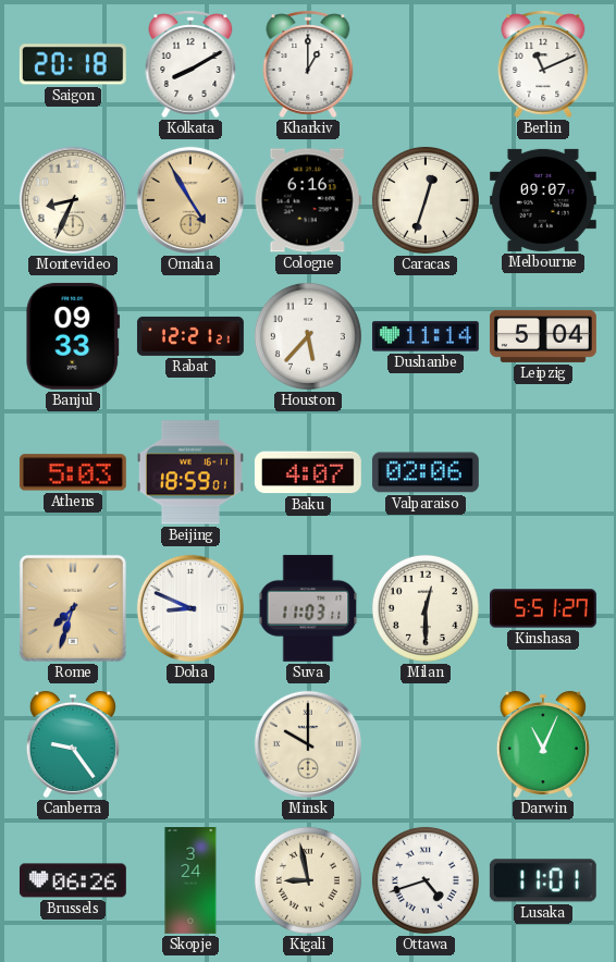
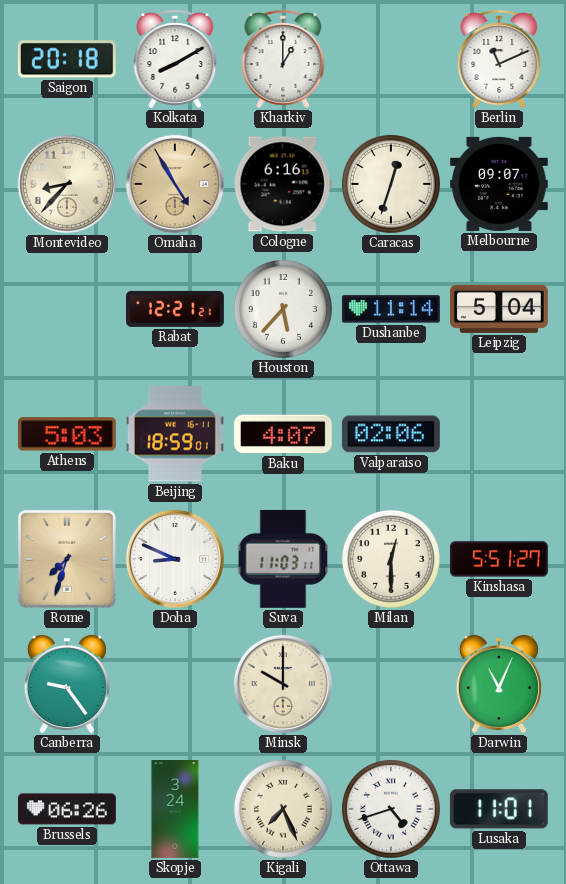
Montevideo: 8:34 -> 8:37 (67, 184)
Banjul: 09:33 -> none (73, 336)
Kigali: 8:58 -> 7:26 (283, 809)
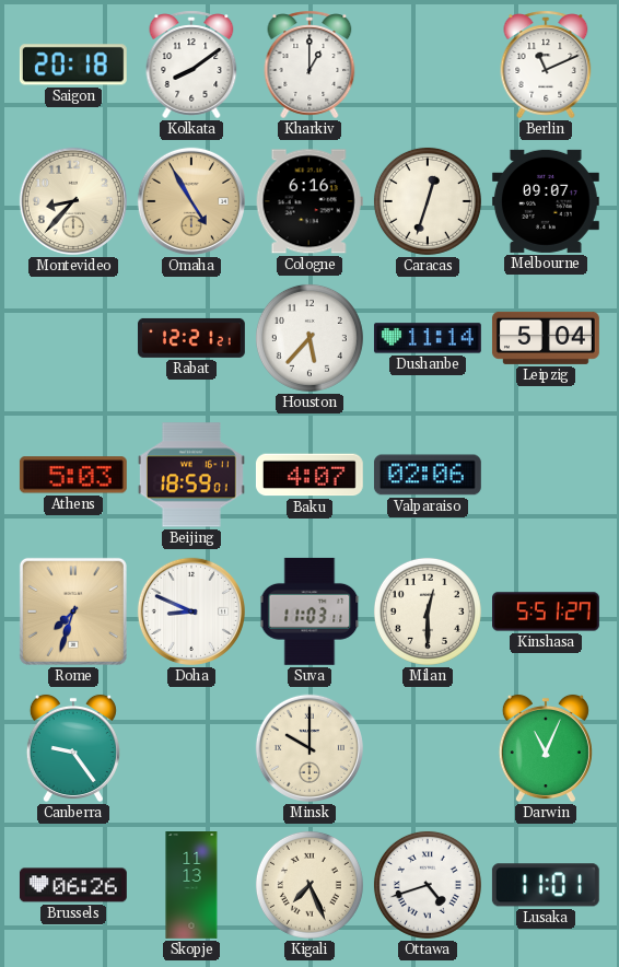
Kolkata: 8:10 -> 8:09 (191, 65)
Skopje: 3:24 -> 11:13 (191, 886)
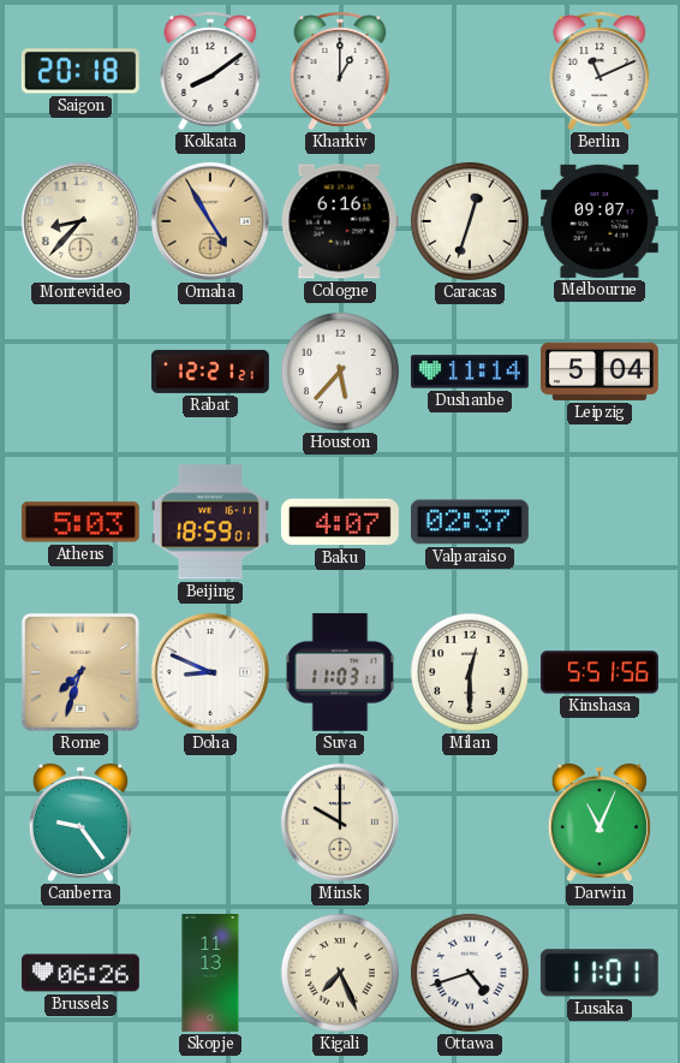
Valparaiso: 02:06 -> 02:37 (470, 522)
Kinshasa: 5:51:27 -> 5:51:56 (601, 672)
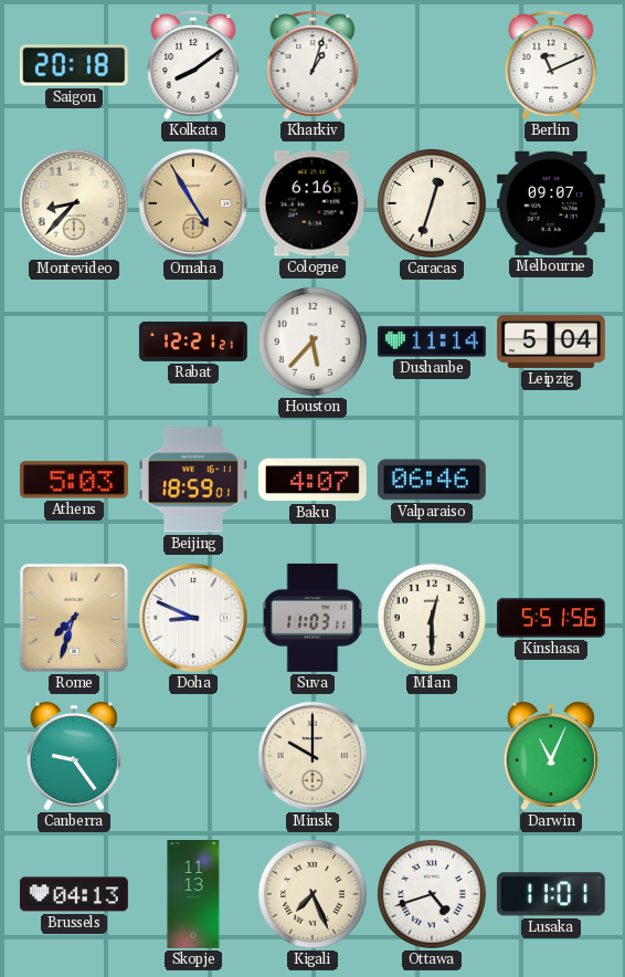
Kharkiv: 1:00 -> 1:03 (312, 65)
Valparaiso: 02:37 -> 06:46 (432, 480)
Brussels: 06:26 -> 04:13 (74, 894)
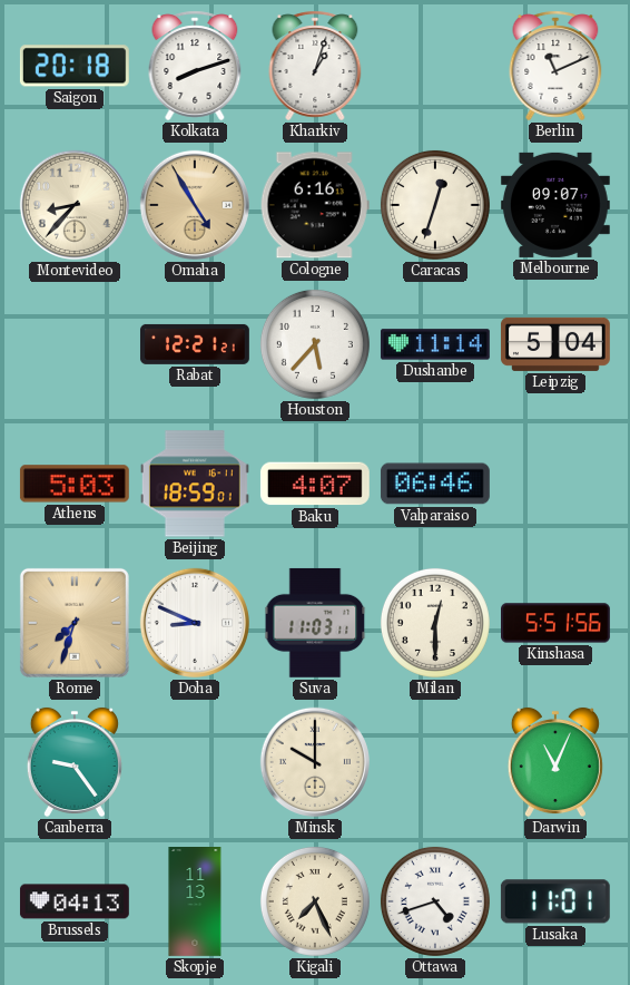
Kolkata: 8:09 -> 8:12 (195, 66)
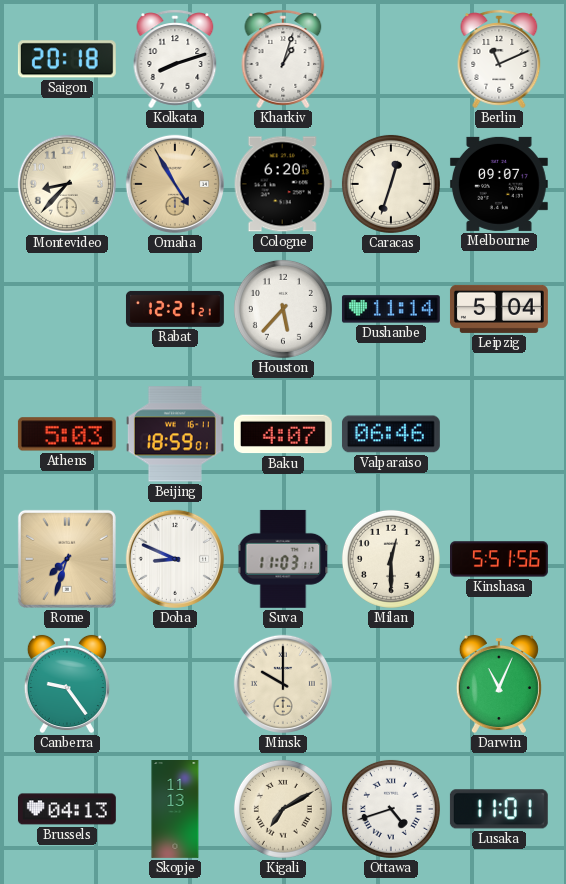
Cologne: 6:16 -> 6:20 (283, 184)
Kigali: 7:26 -> 7:10 (283, 809)
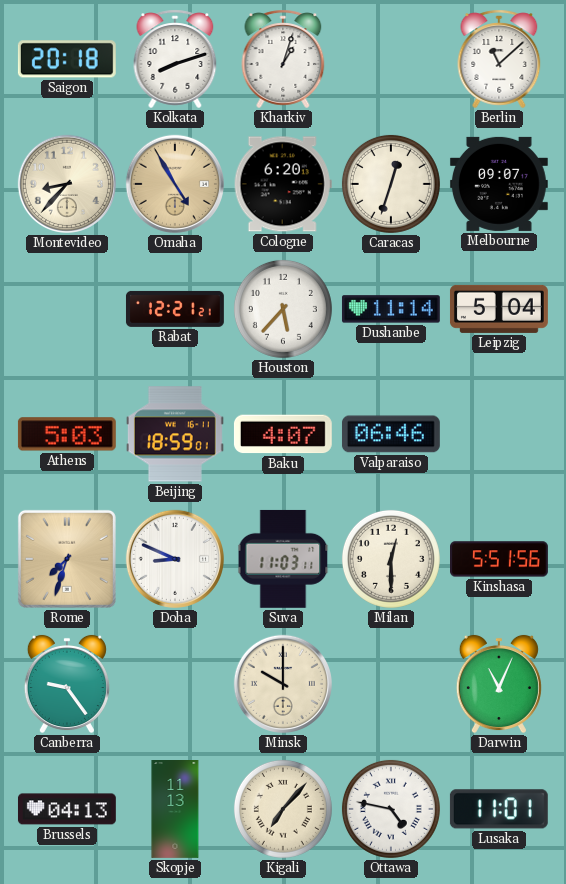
Berlin: 11:11 -> 11:08 (499, 59)
Kigali: 7:10 -> 7:07 (283, 809)
Ottawa: 4:42 -> 4:47 (391, 809)
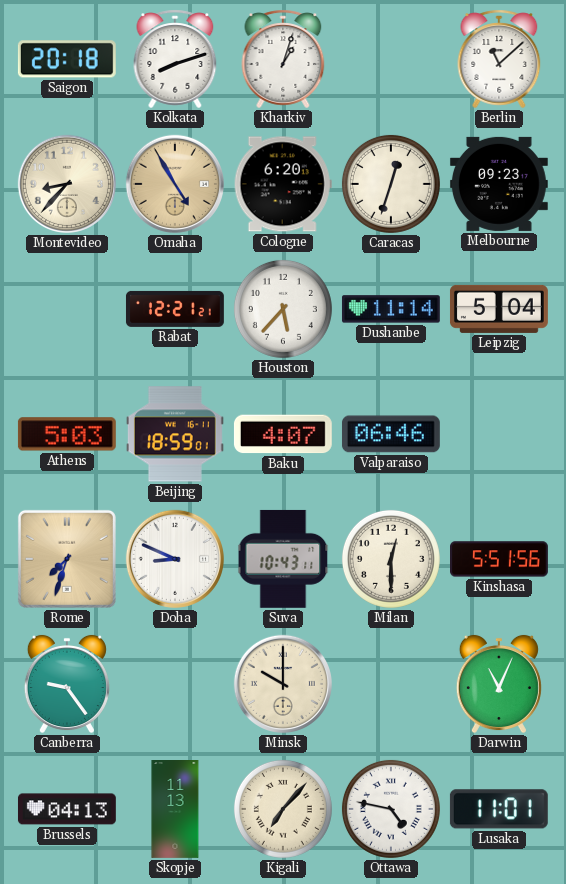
Melbourne: 09:07 -> 09:23 (499, 184)
Suva: 11:03 -> 10:43 (283, 559)
